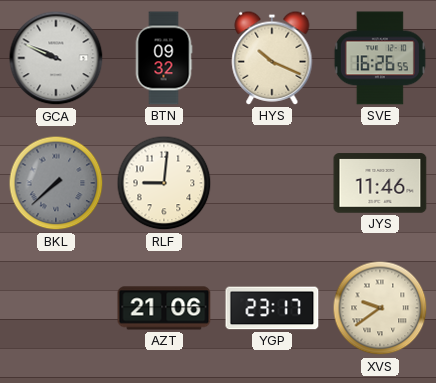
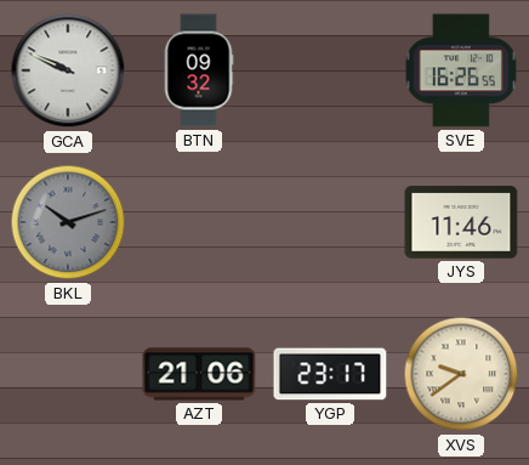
HYS: 10:19 -> none (272, 58)
BKL: 7:38 -> 10:12 (68, 222)
RLF: 9:01 -> none (164, 183)
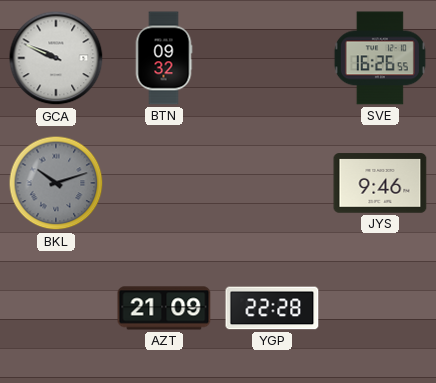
JYS: 11:46 -> 9:46 (380, 183)
AZT: 21:06 -> 21:09 (164, 308)
YGP: 23:17 -> 22:28 (272, 308)
XVS: 9:39 -> none (461, 374)
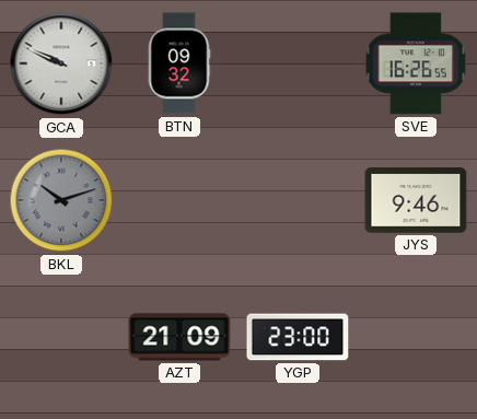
YGP: 22:28 -> 23:00 (298, 337)
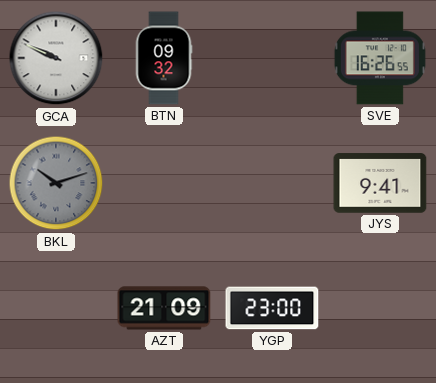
JYS: 9:46 -> 9:41 (380, 183)
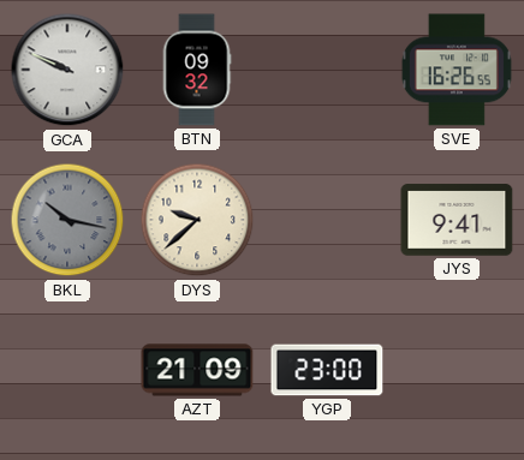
BKL: 10:12 -> 10:17 (67, 220)
DYS: none -> 9:38 (197, 220)
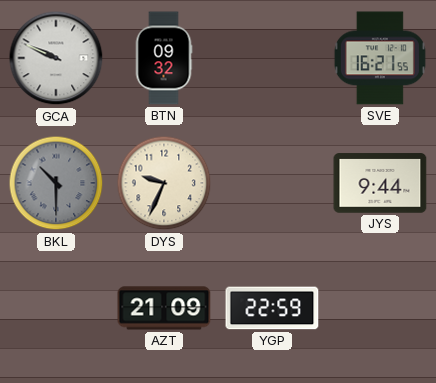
SVE: 16:26 -> 16:21 (380, 58)
BKL: 10:17 -> 10:30 (56, 183)
DYS: 9:38 -> 9:34 (164, 183)
JYS: 9:41 -> 9:44 (380, 183)
YGP: 23:00 -> 22:59 (272, 308)
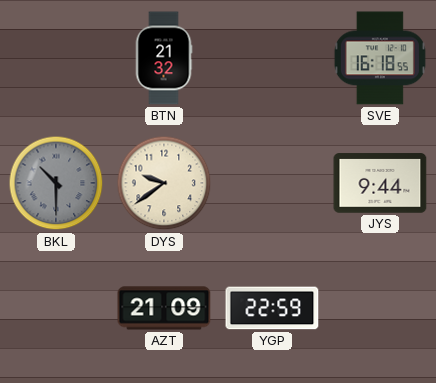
GCA: 9:49 -> none (56, 58)
BTN: 09:32 -> 21:32 (164, 58)
SVE: 16:21 -> 16:18 (380, 58)
DYS: 9:34 -> 9:39 (164, 183)
